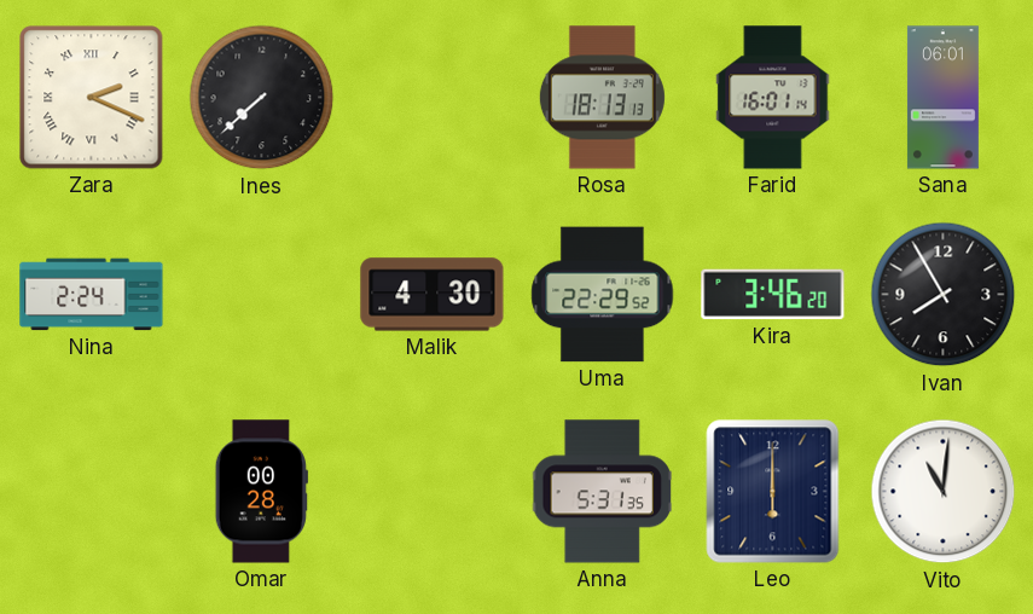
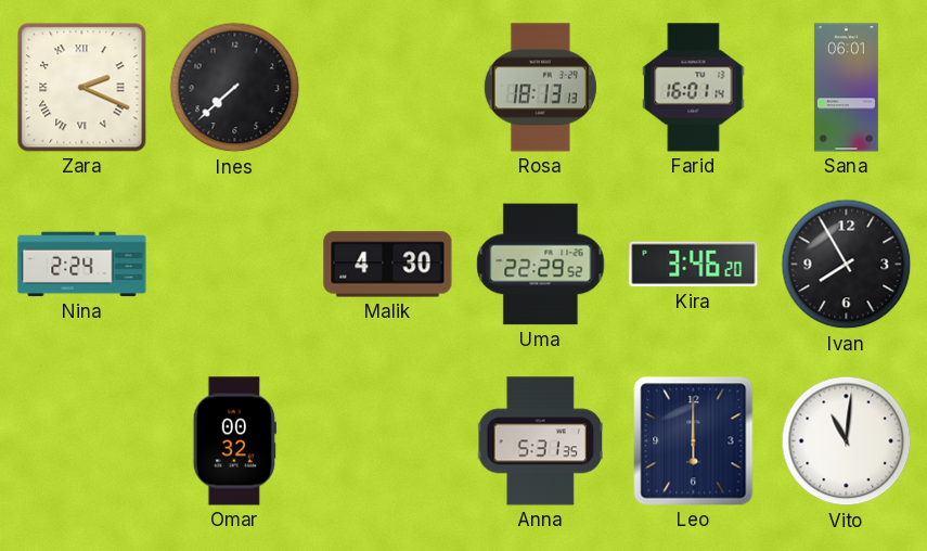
Omar: 00:28 -> 00:32 (234, 441)
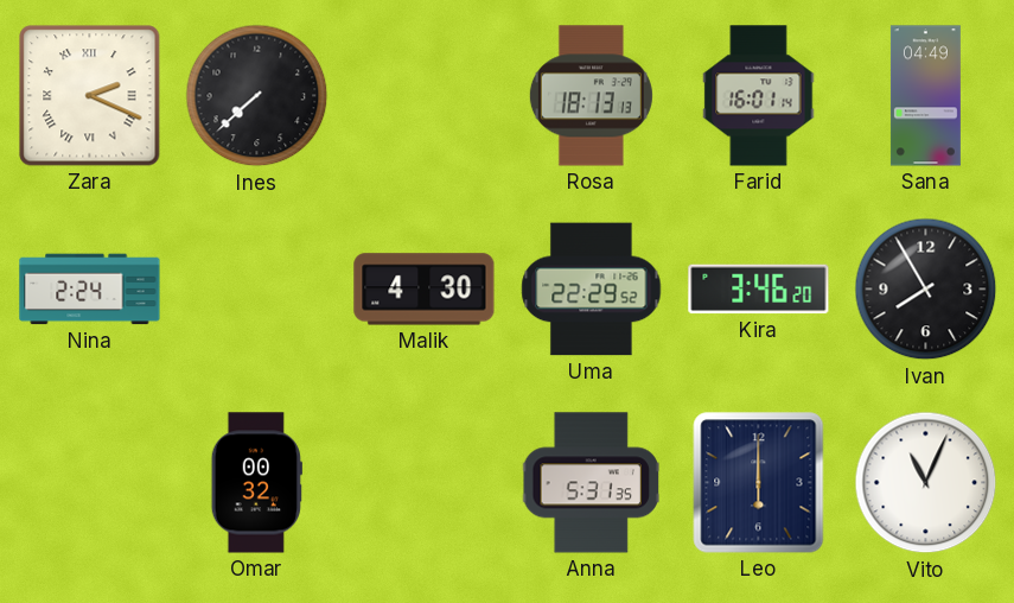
Sana: 06:01 -> 04:49 (925, 96)
Vito: 11:01 -> 11:04 (926, 483)
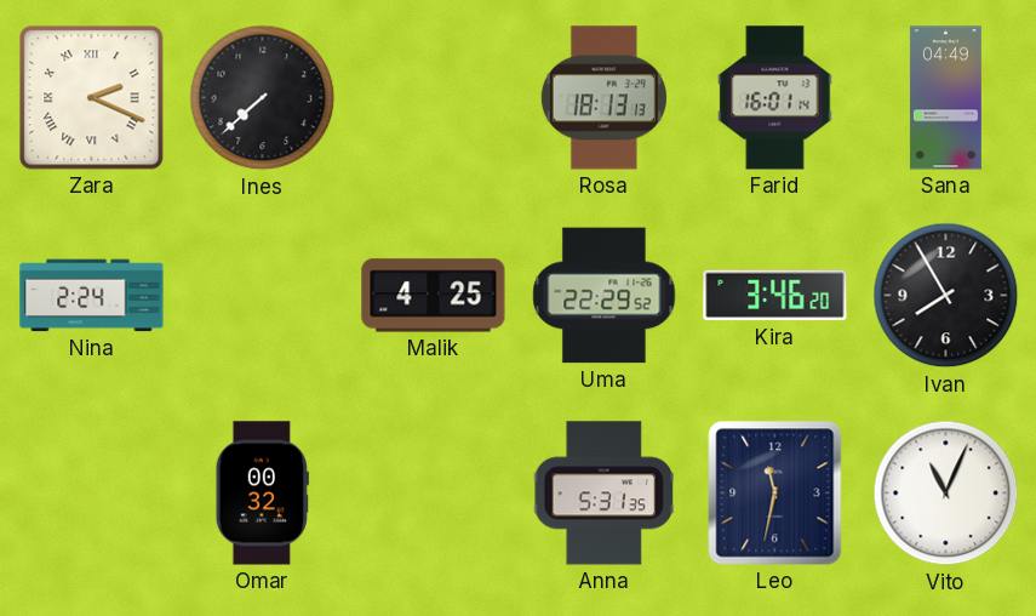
Malik: 4:30 -> 4:25 (434, 296)
Leo: 6:00 -> 11:32 (775, 494)
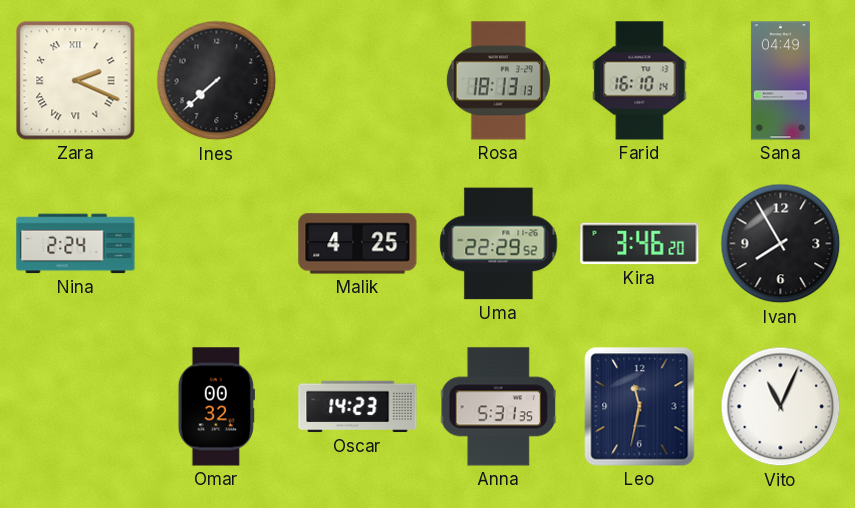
Farid: 16:01 -> 16:10 (640, 81)
Oscar: none -> 14:23 (358, 407)
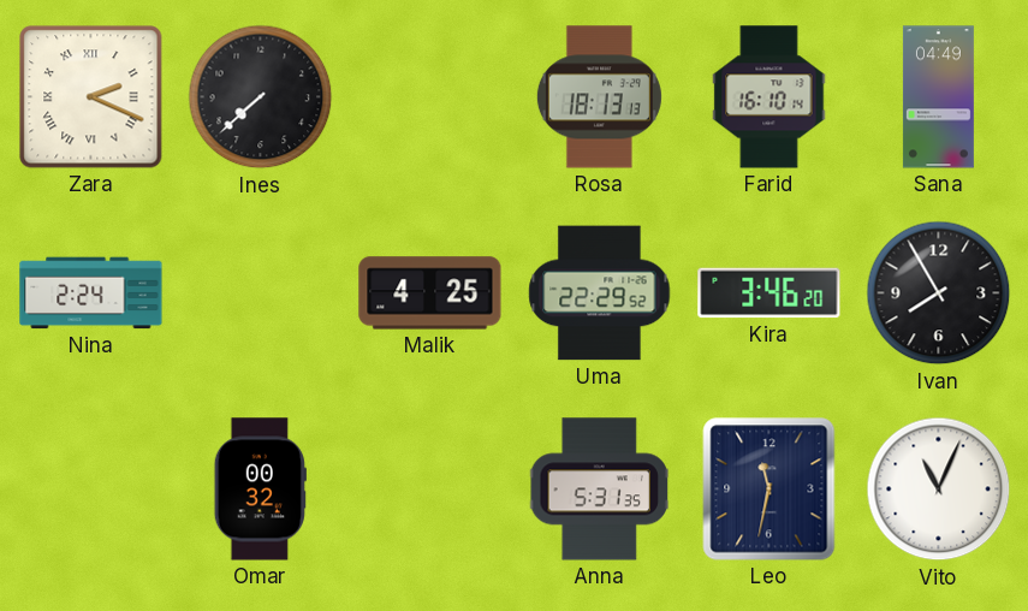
Oscar: 14:23 -> none (358, 407)
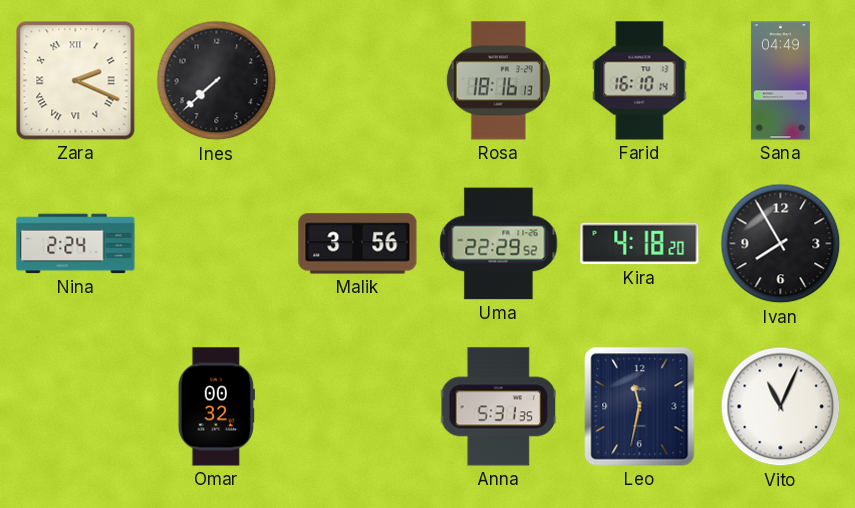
Rosa: 18:13 -> 18:16 (498, 81)
Malik: 4:25 -> 3:56 (358, 244)
Kira: 3:46 -> 4:18 (640, 244)
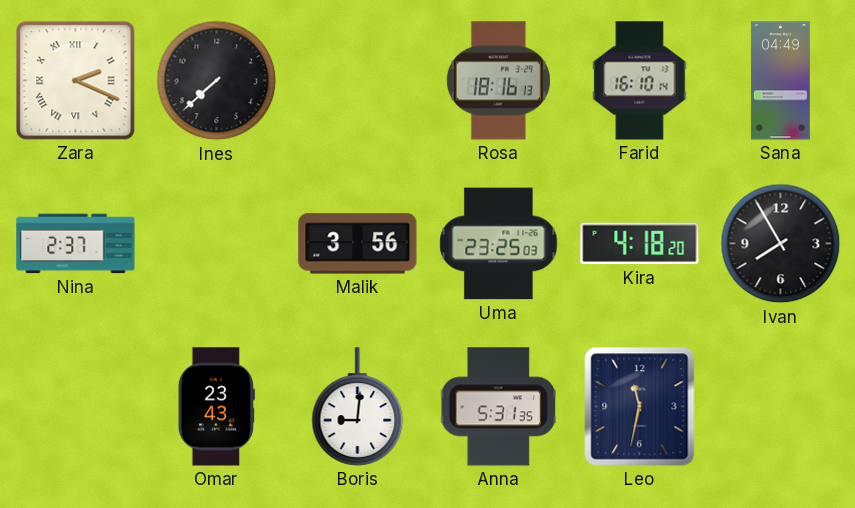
Nina: 2:24 -> 2:37 (76, 244)
Uma: 22:29 -> 23:25 (499, 244)
Omar: 00:32 -> 23:43 (216, 407)
Boris: none -> 9:01 (358, 407)
Vito: 11:04 -> none (781, 407)
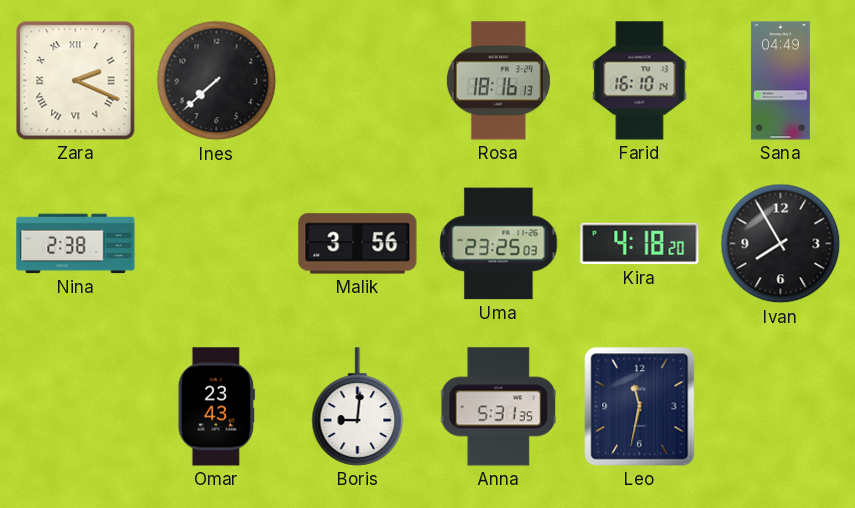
Nina: 2:37 -> 2:38 (76, 244)
